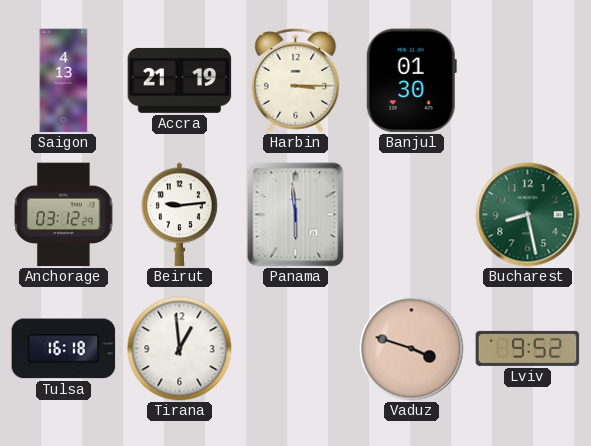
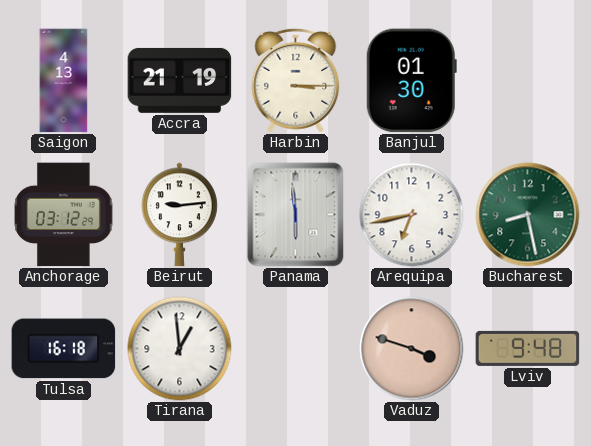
Arequipa: none -> 6:43 (412, 215)
Lviv: 9:52 -> 9:48 (528, 348)
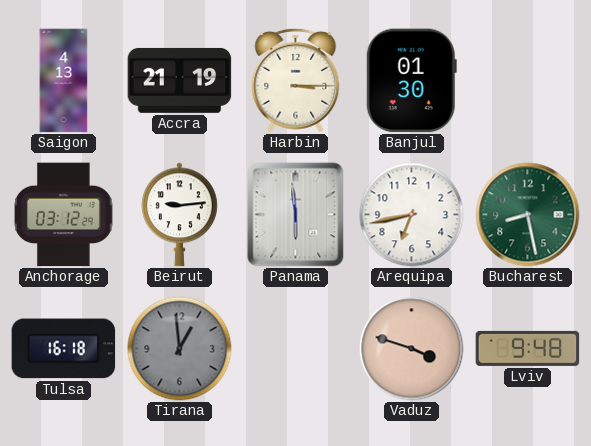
Tirana dial: white -> grey (180, 349)
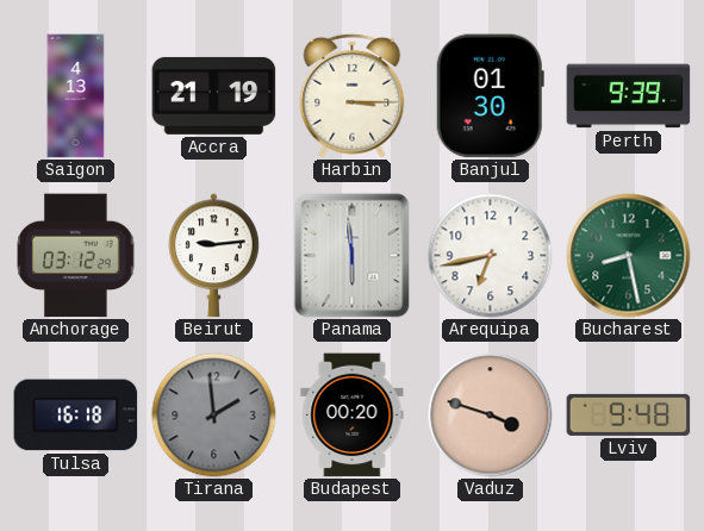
Perth: none -> 9:39 (629, 96)
Tirana: 12:59 -> 1:59 (214, 416)
Budapest: none -> 00:20 (353, 416)
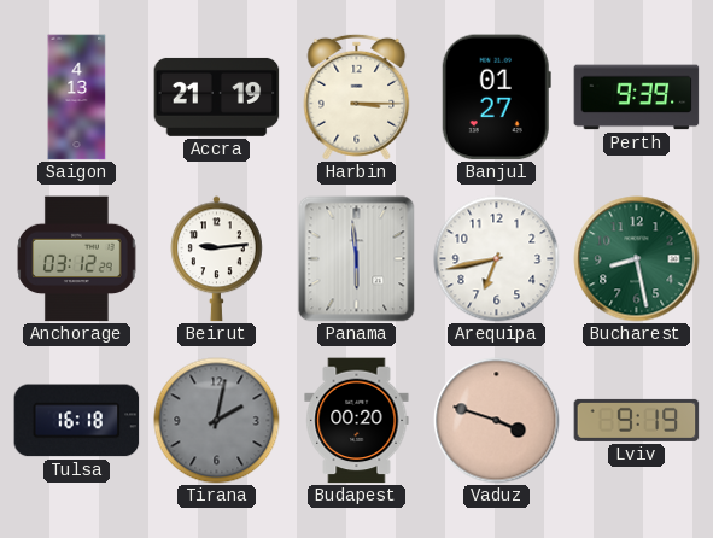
Banjul: 01:30 -> 01:27 (496, 98)
Tirana: 1:59 -> 2:02 (217, 421)
Lviv: 9:48 -> 9:19 (637, 420)
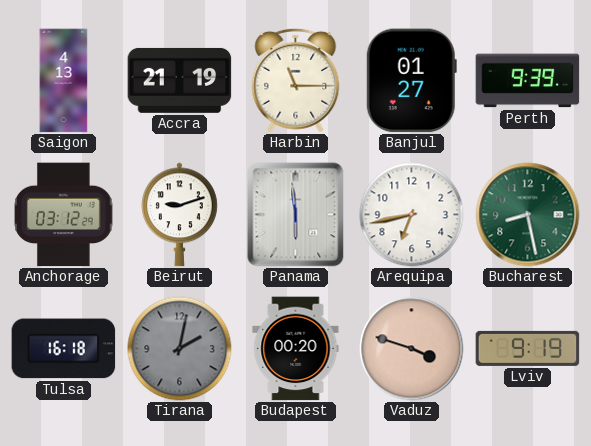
Harbin: 3:15 -> 11:15 (296, 80)
Beirut: 9:14 -> 9:12 (180, 215)
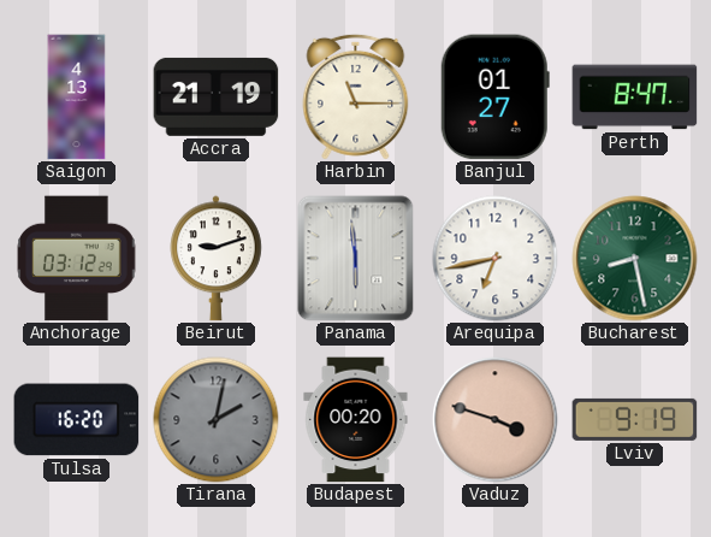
Perth: 9:39 -> 8:47 (635, 98)
Tulsa: 16:18 -> 16:20 (77, 420)
